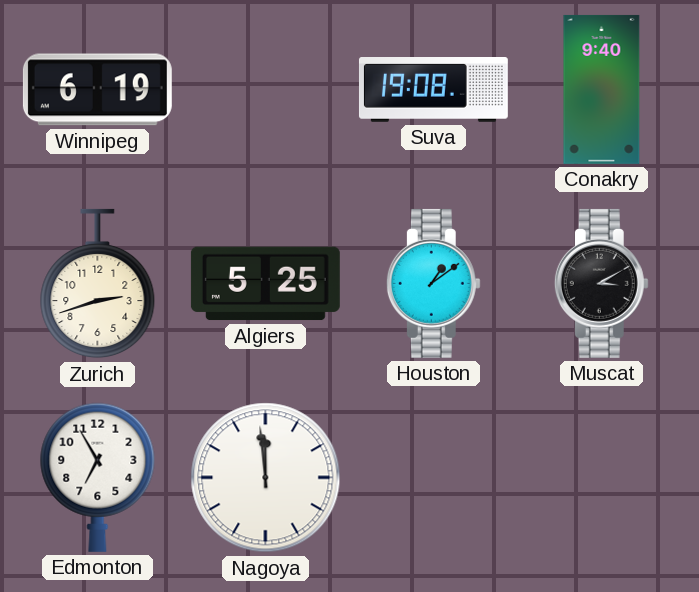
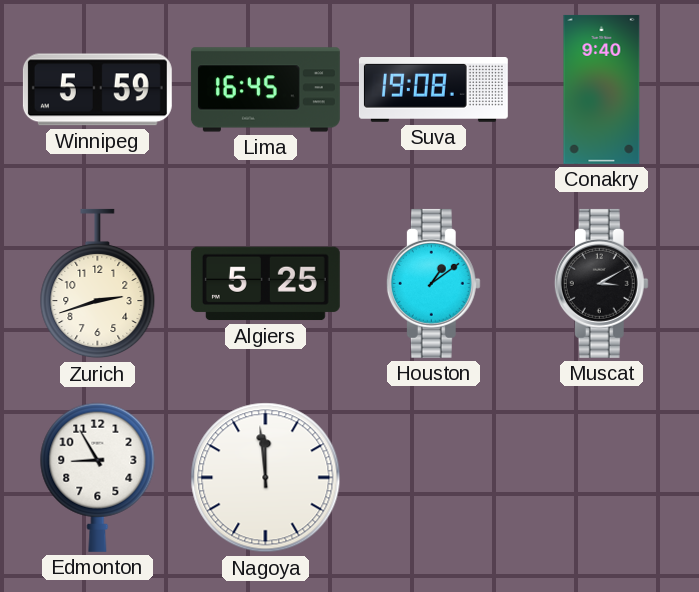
Winnipeg: 6:19 -> 5:59 (97, 90)
Lima: none -> 16:45 (265, 90)
Edmonton: 6:55 -> 8:55 (98, 477)
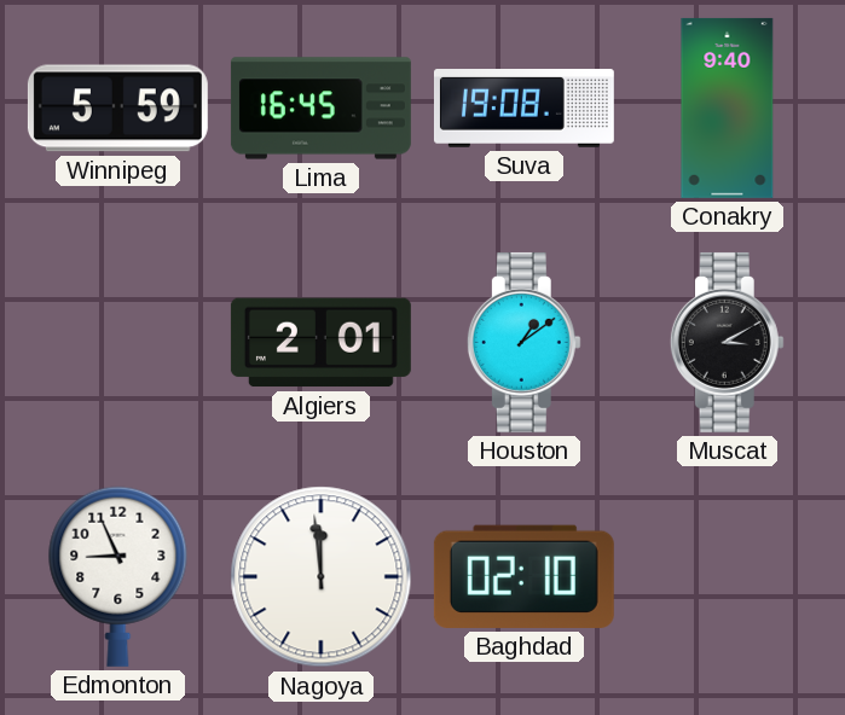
Zurich: 2:42 -> none (98, 284)
Algiers: 5:25 -> 2:01 (320, 343)
Edmonton: 8:55 -> 8:56 (118, 576)
Baghdad: none -> 02:10 (523, 576)
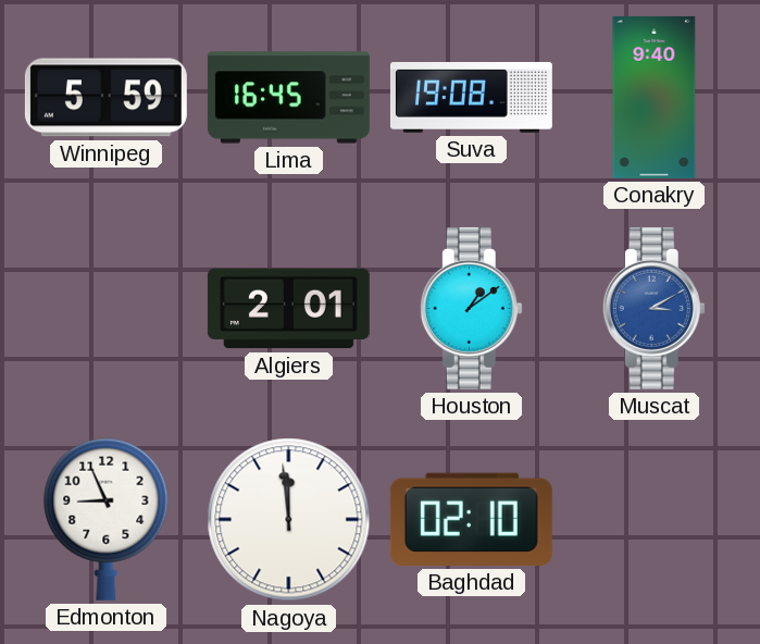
Muscat dial: black -> blue (653, 308)
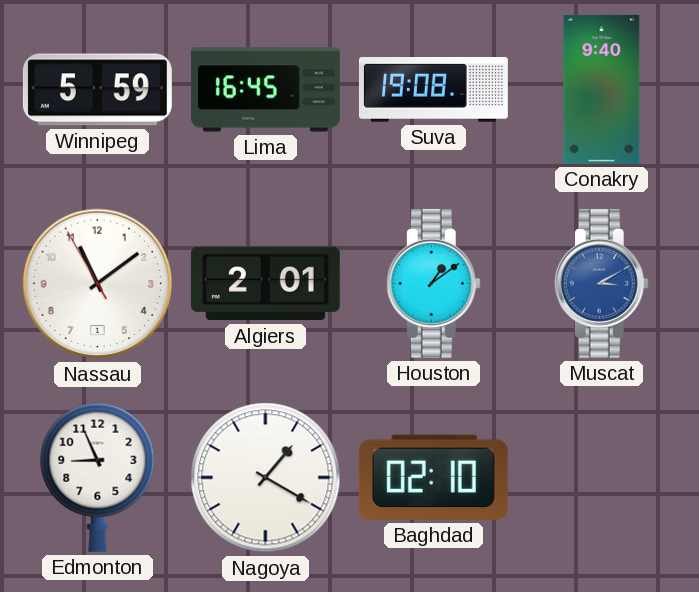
Nassau: none -> 11:08 (98, 284)
Nagoya: 11:59 -> 1:20 (266, 478)
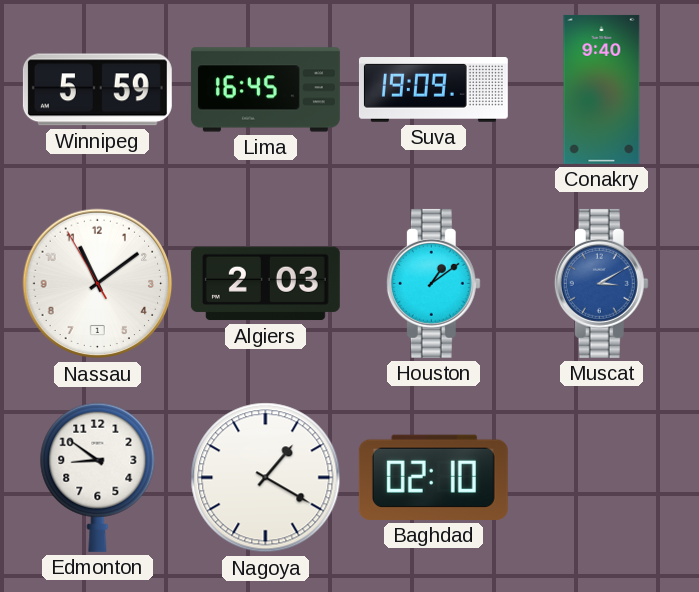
Suva: 19:08 -> 19:09 (433, 90)
Algiers: 2:01 -> 2:03 (265, 284)
Edmonton: 8:56 -> 8:51 (98, 477)
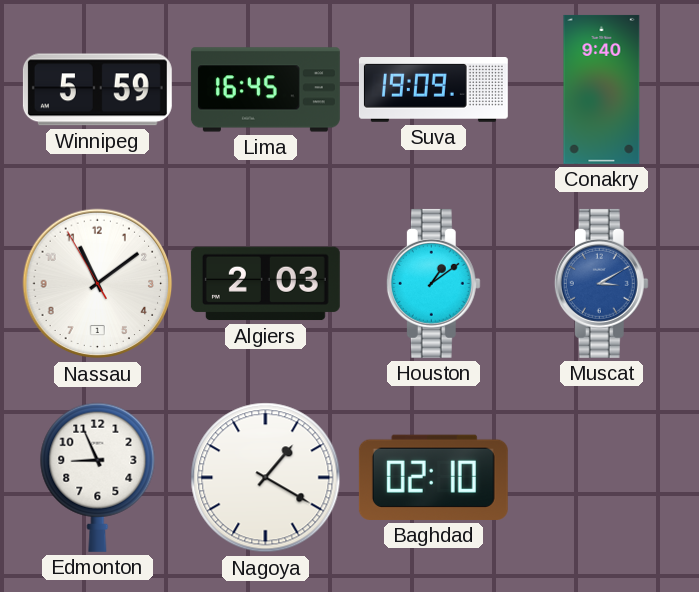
Edmonton: 8:51 -> 8:56 (98, 477)
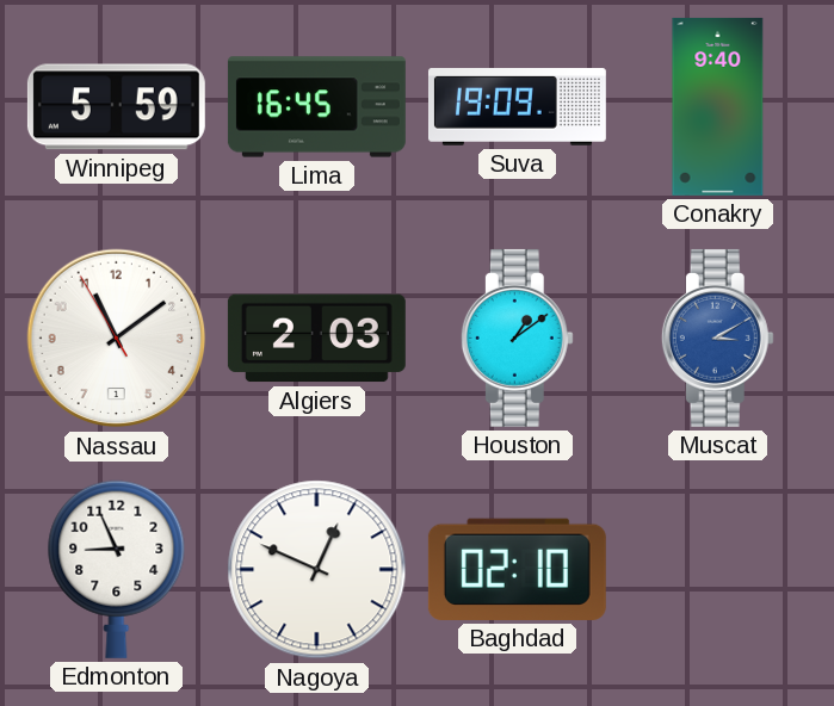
Nagoya: 1:20 -> 12:49 (317, 570)
